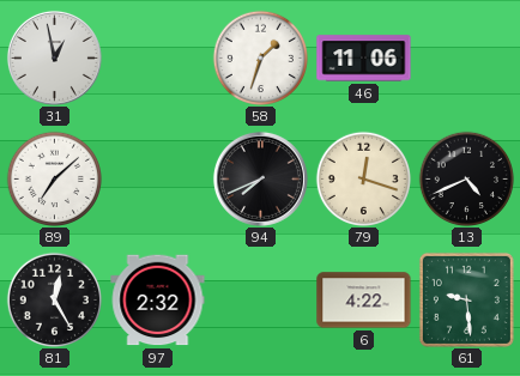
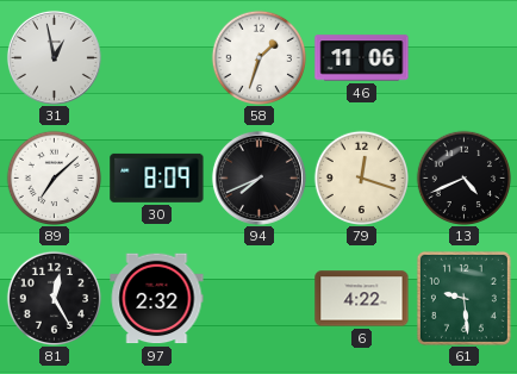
30: none -> 8:09 (157, 177)
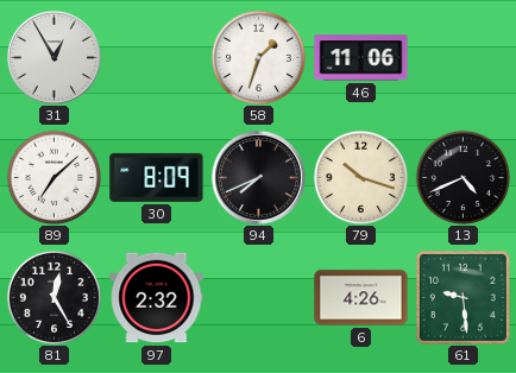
31: 12:58 -> 12:55 (54, 57)
79: 12:18 -> 10:18 (360, 177)
6: 4:22 -> 4:26 (361, 298)
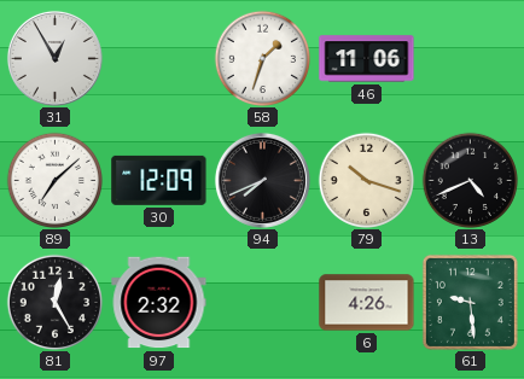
30: 8:09 -> 12:09 (159, 180)
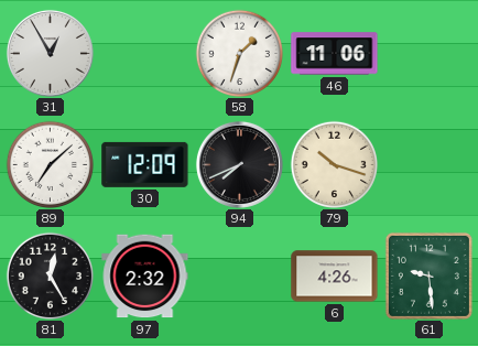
13: 4:41 -> none (470, 180)
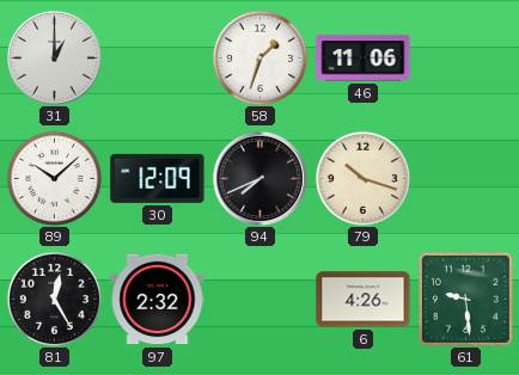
31: 12:55 -> 1:00 (54, 57)
89: 7:08 -> 10:08 (54, 178)
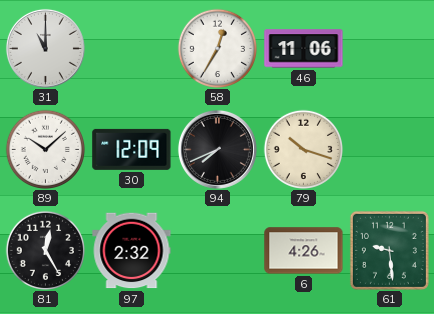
31: 1:00 -> 11:00 (45, 48)
58: 1:33 -> 12:35 (217, 48)
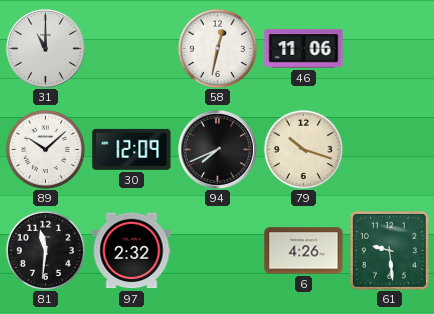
58: 12:35 -> 12:32 (217, 48)
81: 12:25 -> 11:31 (45, 250)
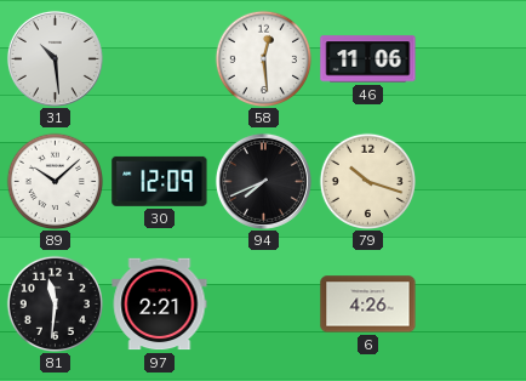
31: 11:00 -> 10:29 (55, 58)
58: 12:32 -> 12:29 (263, 58)
97: 2:32 -> 2:21 (160, 305)
61: 9:29 -> none (389, 250)
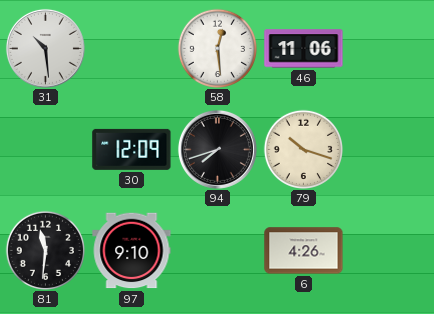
89: 10:08 -> none (55, 181)
94: 7:41 -> 7:42 (217, 149)
97: 2:21 -> 9:10 (132, 251)
